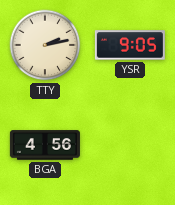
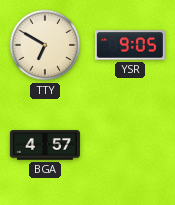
TTY: 2:13 -> 6:50 (45, 45)
BGA: 4:56 -> 4:57 (45, 145)
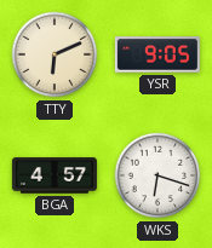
TTY: 6:50 -> 6:11 (55, 54)
WKS: none -> 6:18 (157, 175)
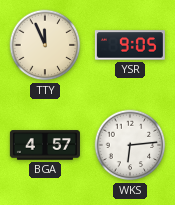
TTY: 6:11 -> 11:56 (45, 45)
WKS: 6:18 -> 6:14 (130, 145)
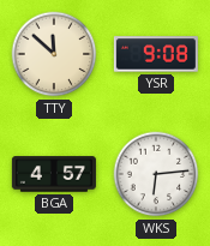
TTY: 11:56 -> 11:52 (54, 54)
YSR: 9:05 -> 9:08 (156, 54)
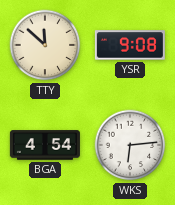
BGA: 4:57 -> 4:54 (45, 145)
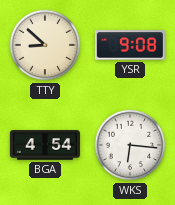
TTY: 11:52 -> 8:52 (45, 45)
WKS: 6:14 -> 6:16 (130, 145)
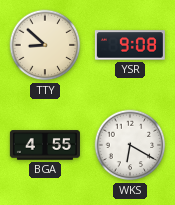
BGA: 4:54 -> 4:55 (45, 145)
WKS: 6:16 -> 6:20 (130, 145)
